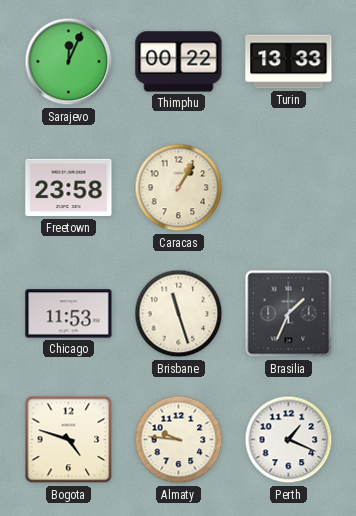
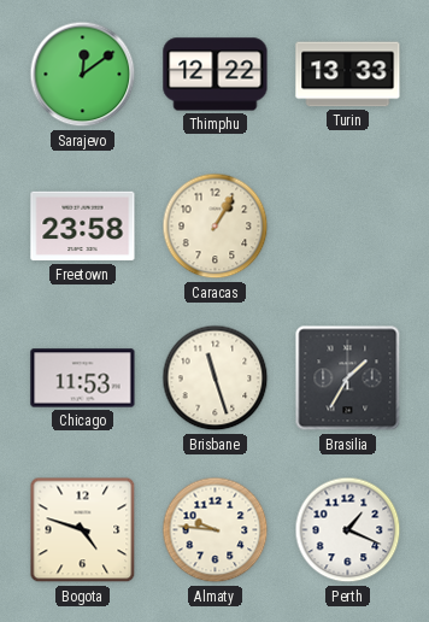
Sarajevo: 12:04 -> 12:09 (83, 75)
Thimphu: 00:22 -> 12:22 (216, 75)
Brasilia: 1:34 -> 1:35 (348, 379)
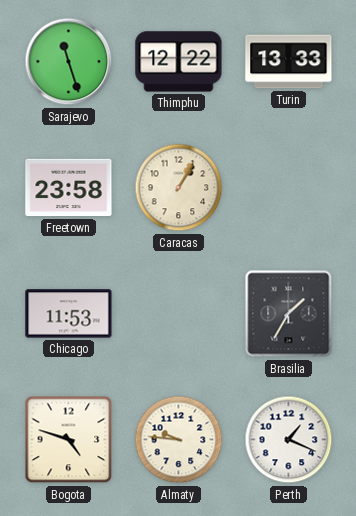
Sarajevo: 12:09 -> 11:27 (69, 62)
Brisbane: 11:27 -> none (216, 379)
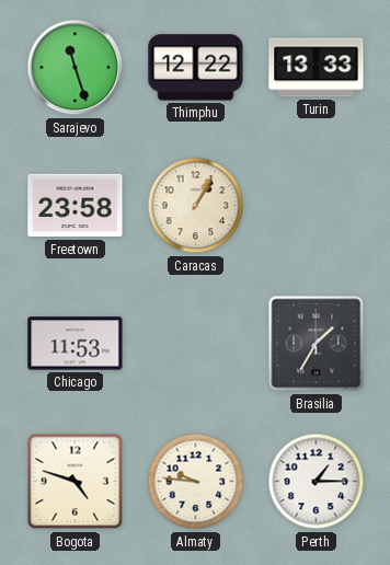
Perth: 1:19 -> 1:15 (317, 482)
